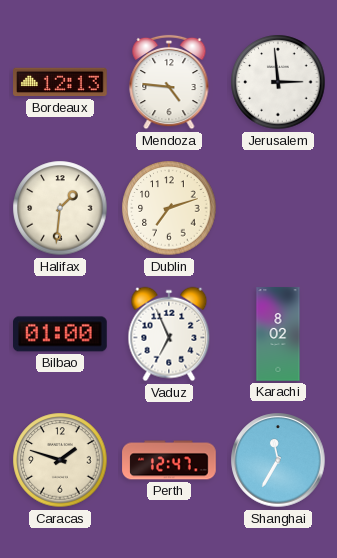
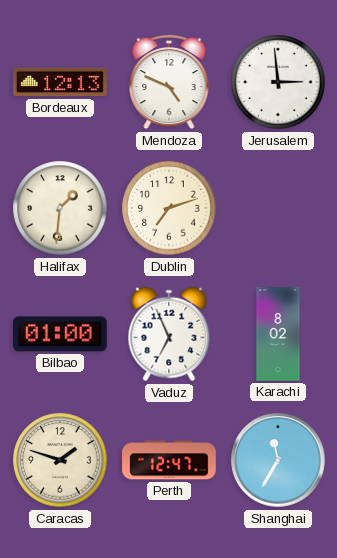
Mendoza: 4:46 -> 4:49 (169, 82)
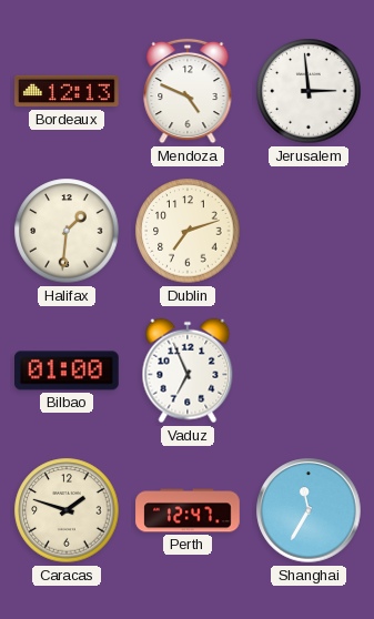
Karachi: 8:02 -> none (278, 334)
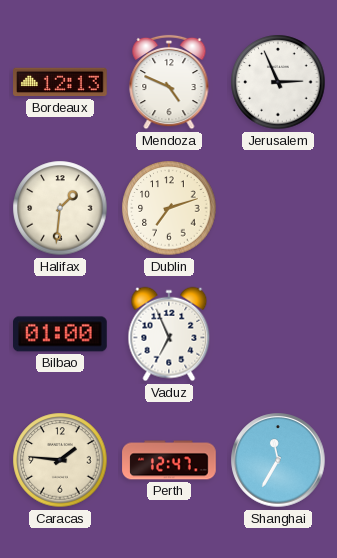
Jerusalem: 2:59 -> 2:56 (278, 82)
Caracas: 1:48 -> 1:46 (60, 460)
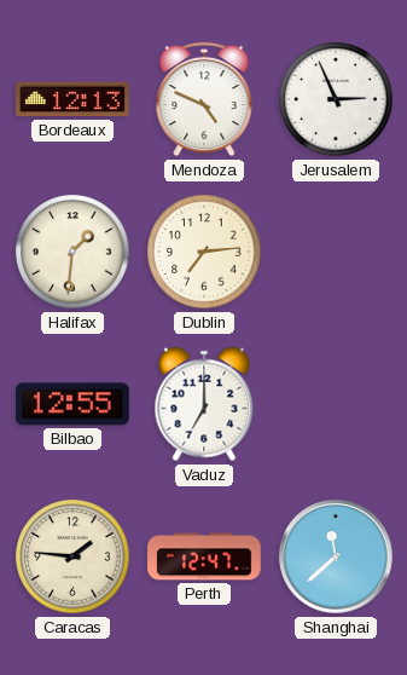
Dublin: 7:12 -> 7:14 (204, 252)
Bilbao: 01:00 -> 12:55 (74, 404)
Vaduz: 6:56 -> 7:00 (204, 404)
Shanghai: 11:35 -> 11:38 (336, 556)
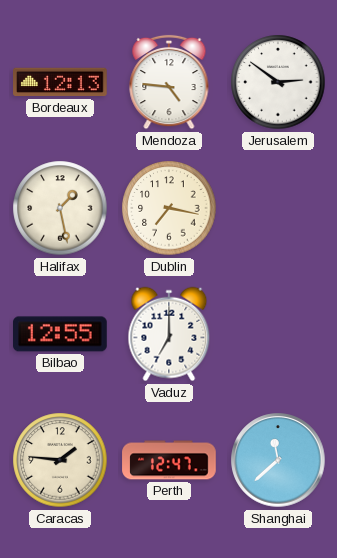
Mendoza: 4:49 -> 4:46 (169, 82)
Jerusalem: 2:56 -> 2:51 (278, 82)
Halifax: 1:31 -> 1:28 (60, 208)
Dublin: 7:14 -> 7:17 (169, 208)
